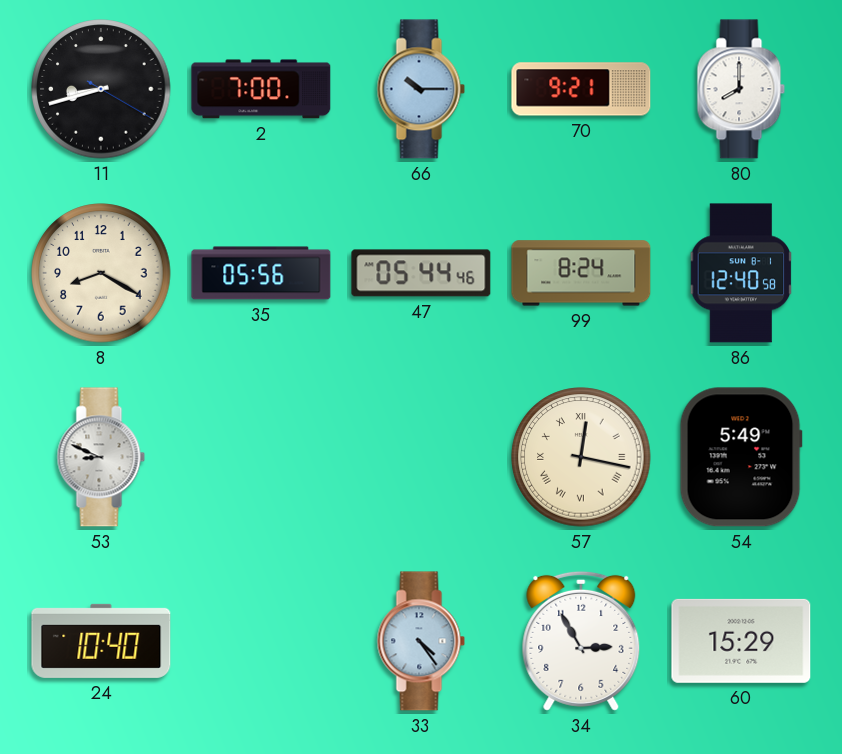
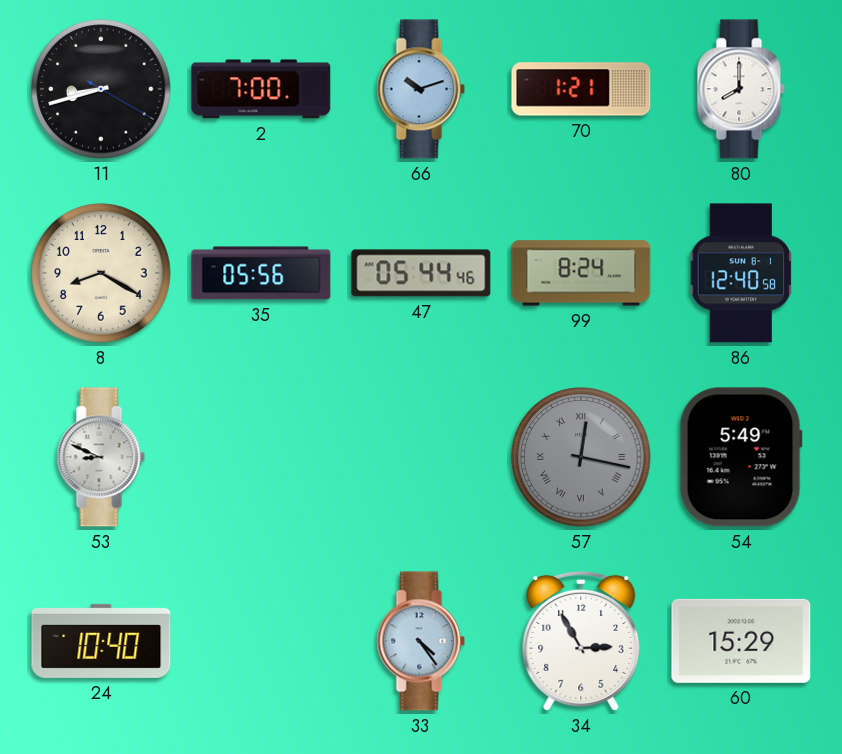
66: 10:15 -> 10:12 (421, 89)
70: 9:21 -> 1:21 (581, 89)
57 dial: cream -> grey (581, 457)
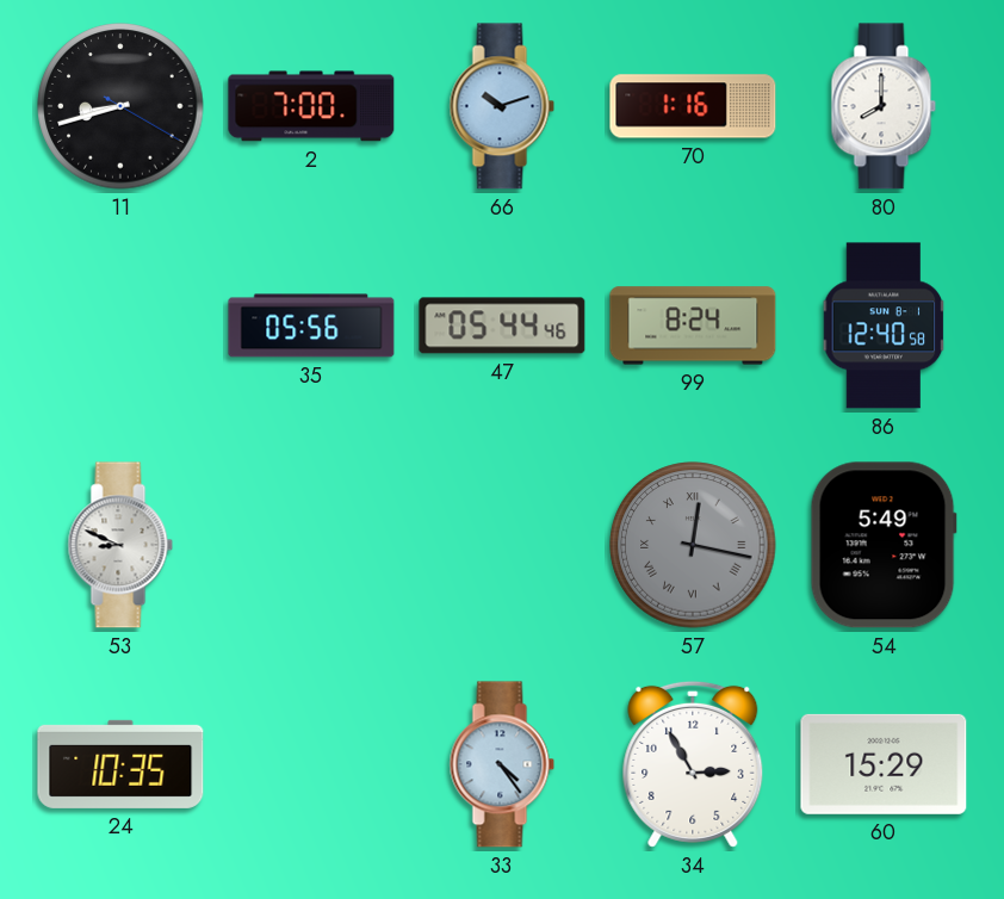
70: 1:21 -> 1:16 (693, 106)
8: 8:20 -> none (101, 273)
24: 10:40 -> 10:35 (120, 764)
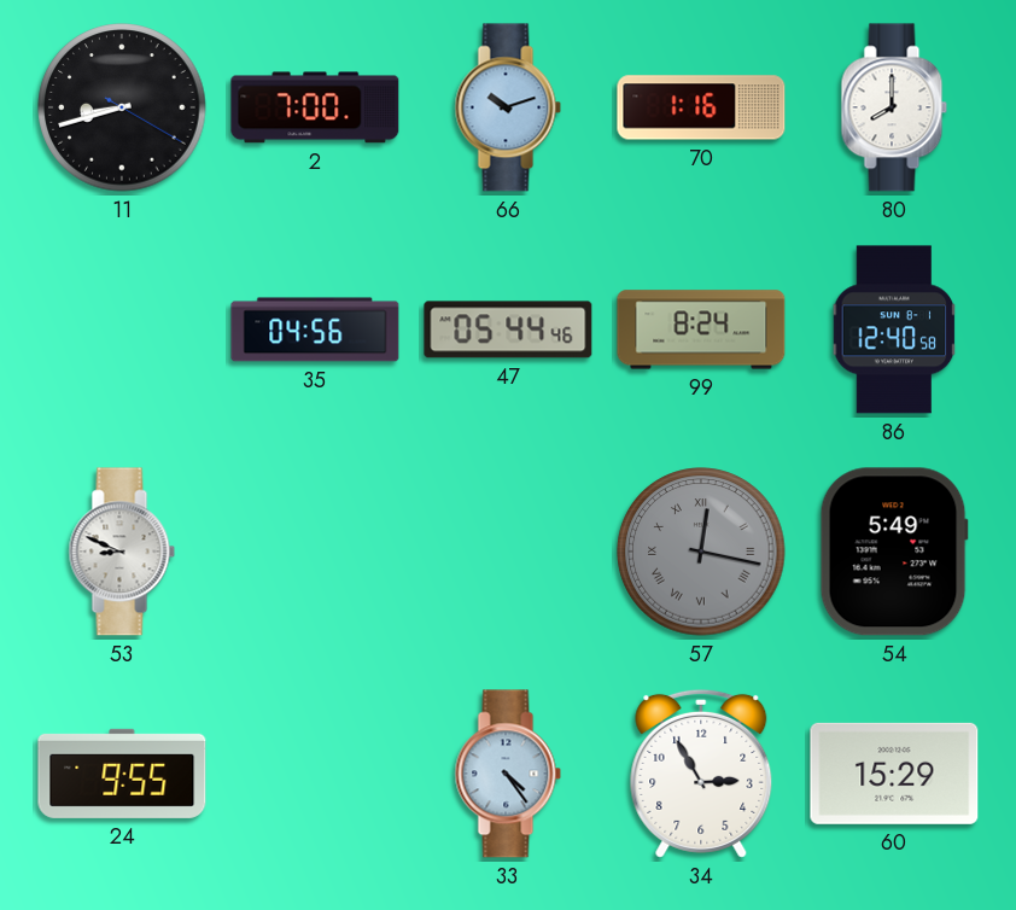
35: 05:56 -> 04:56 (315, 329)
24: 10:35 -> 9:55 (122, 774)
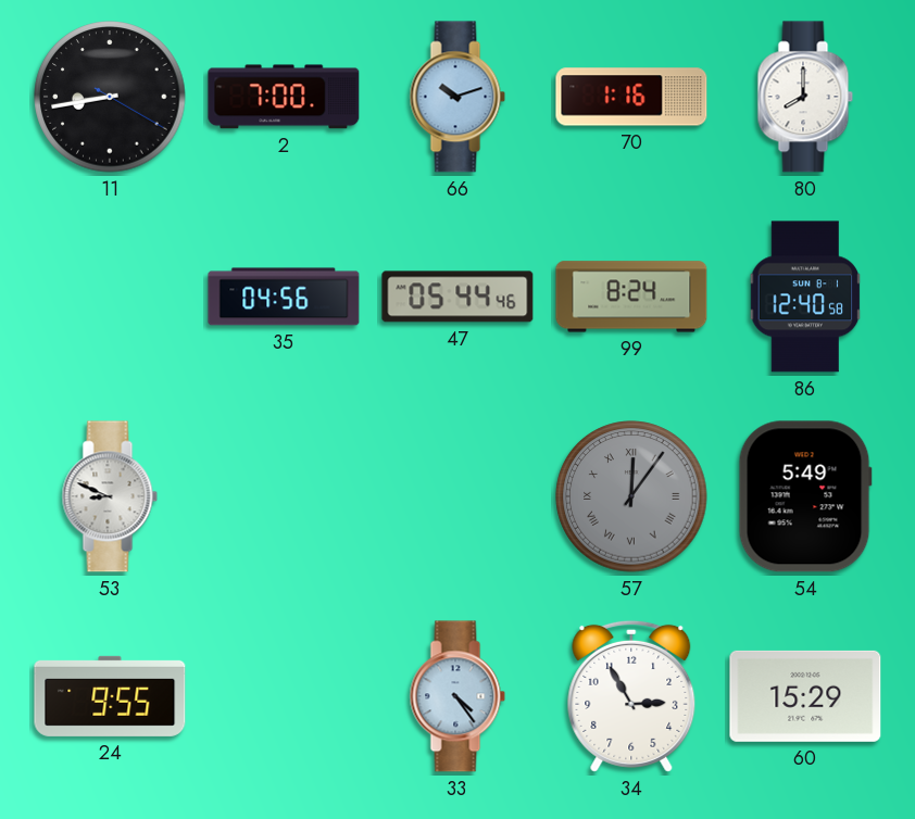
11: 8:42 -> 8:43 (110, 97)
57: 12:17 -> 12:06 (631, 496)
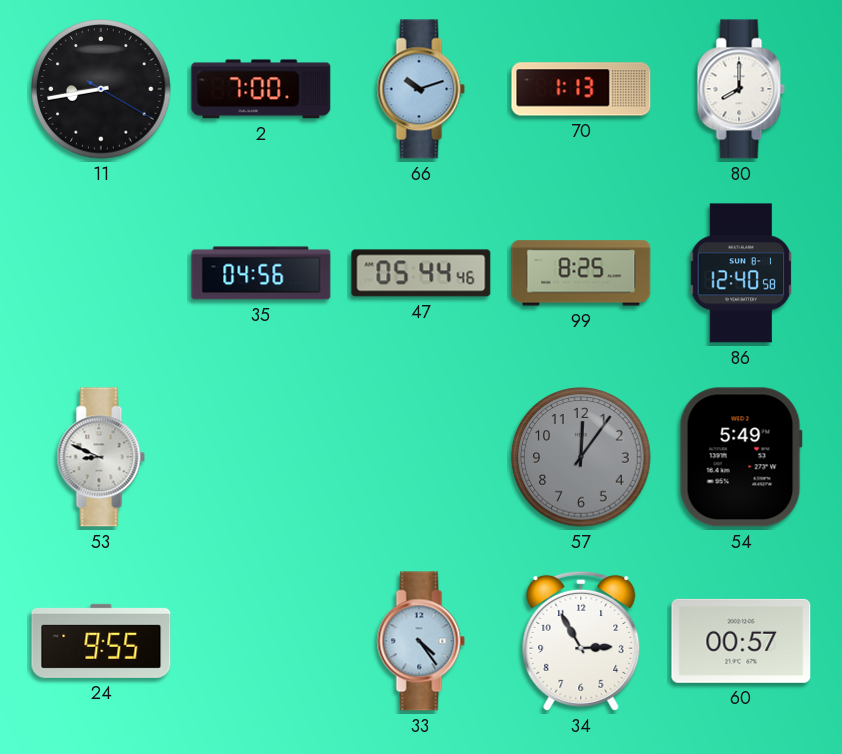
70: 1:16 -> 1:13 (581, 89)
99: 8:24 -> 8:25 (581, 273)
57 numerals: Roman -> Arabic (581, 457)
60: 15:29 -> 00:57 (741, 641)
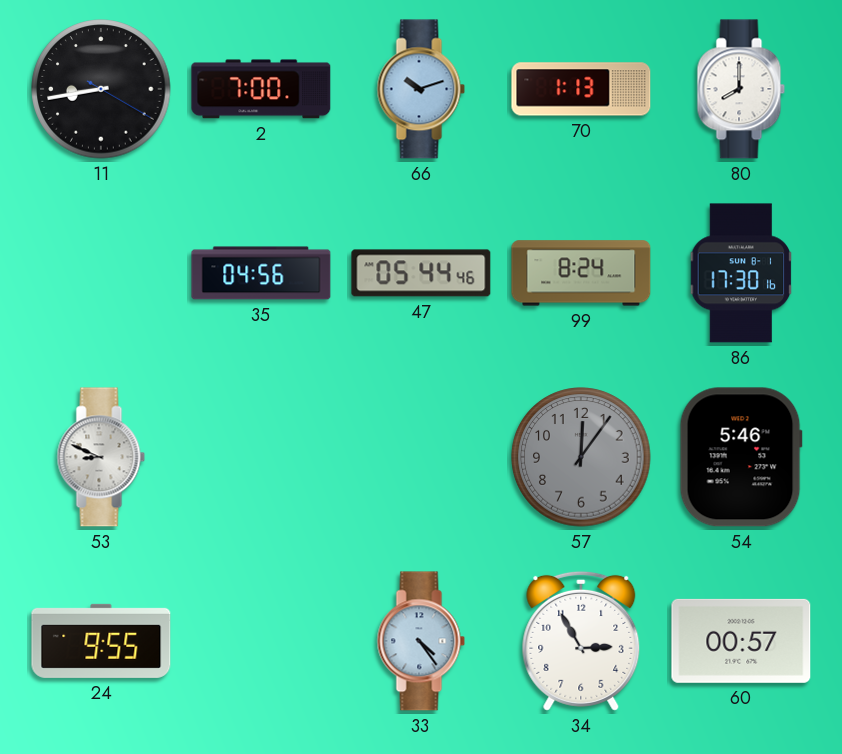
99: 8:25 -> 8:24 (581, 273)
86: 12:40 -> 17:30 (741, 273)
54: 5:49 -> 5:46 (741, 457)
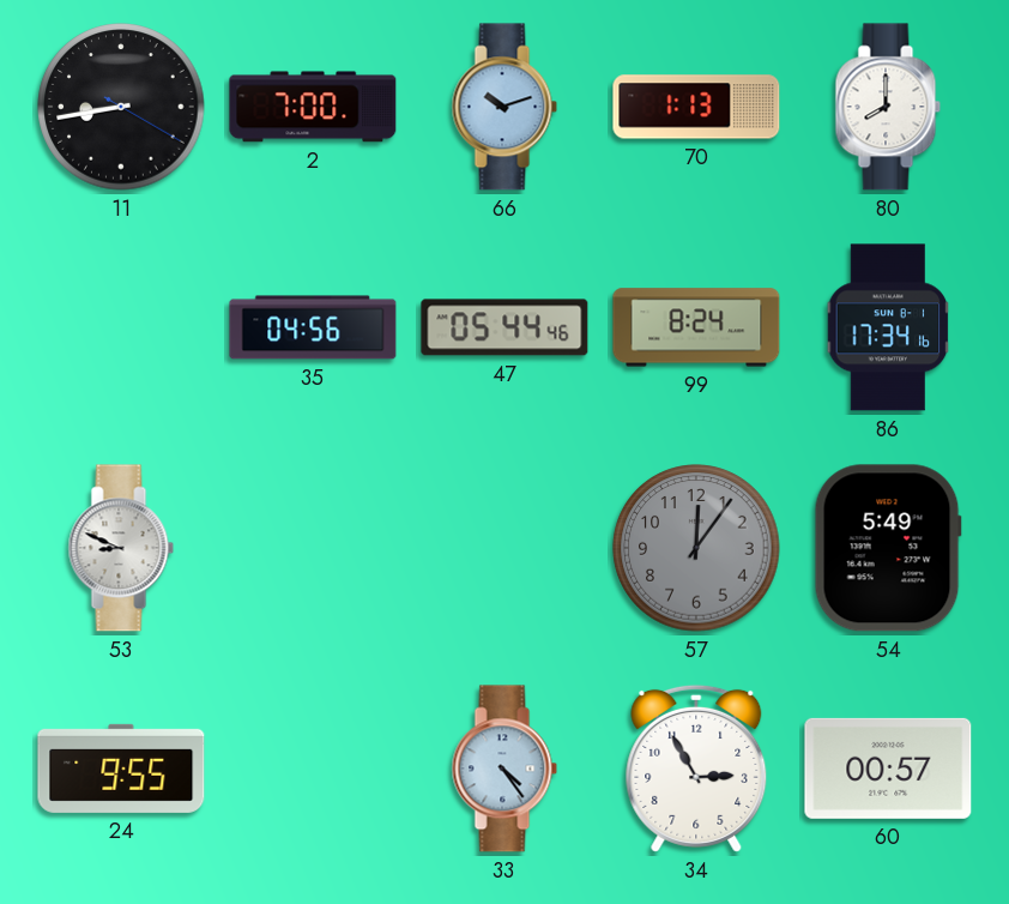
86: 17:30 -> 17:34 (888, 327)
54: 5:46 -> 5:49 (888, 548)
